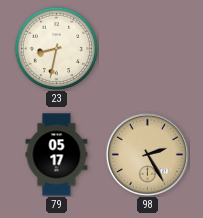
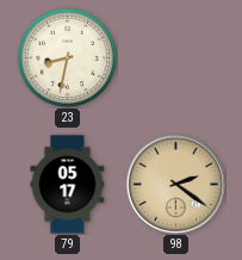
98: 2:25 -> 2:21 (175, 184)
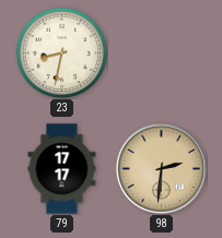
79: 05:17 -> 17:17 (62, 169)
98: 2:21 -> 2:31 (161, 168)
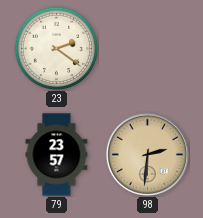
23: 8:32 -> 2:21 (56, 48)
79: 17:17 -> 23:57 (57, 155)
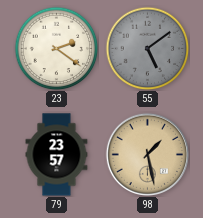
55: none -> 5:09 (147, 48)
98: 2:31 -> 1:28 (147, 154)
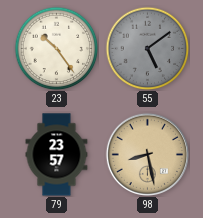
23: 2:21 -> 10:24 (56, 48)
98: 1:28 -> 8:28 (147, 154)
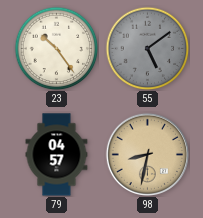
79: 23:57 -> 04:57 (57, 155)
98: 8:28 -> 8:32 (147, 154)
